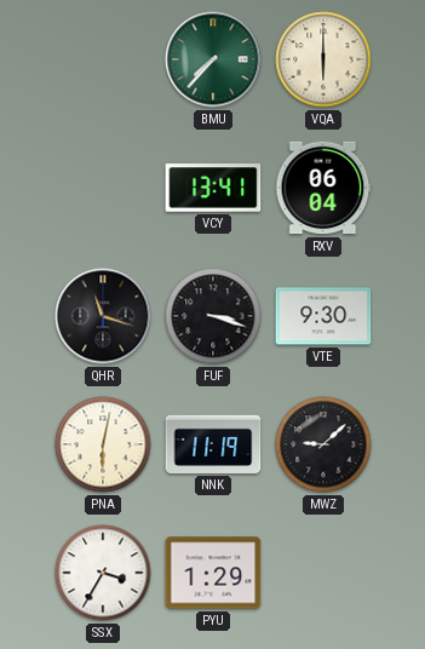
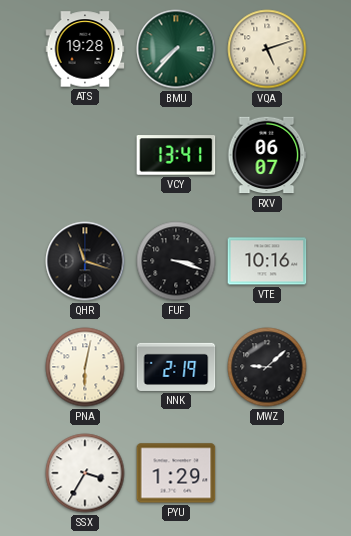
ATS: none -> 19:28 (85, 49)
VQA: 6:00 -> 5:12 (267, 49)
RXV: 06:04 -> 06:07 (267, 155)
VTE: 9:30 -> 10:16 (267, 261)
NNK: 11:19 -> 2:19 (176, 367)
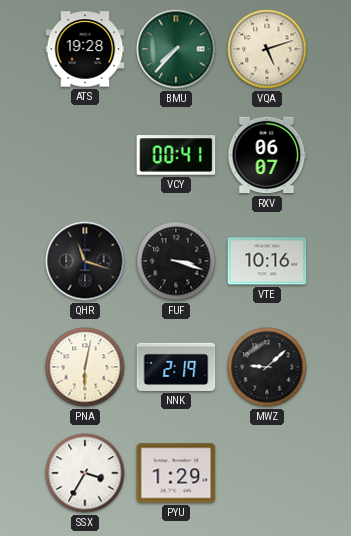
VCY: 13:41 -> 00:41 (176, 155)
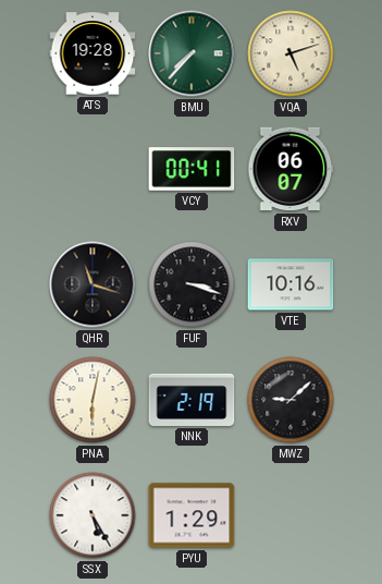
SSX: 3:35 -> 5:25 (93, 515)
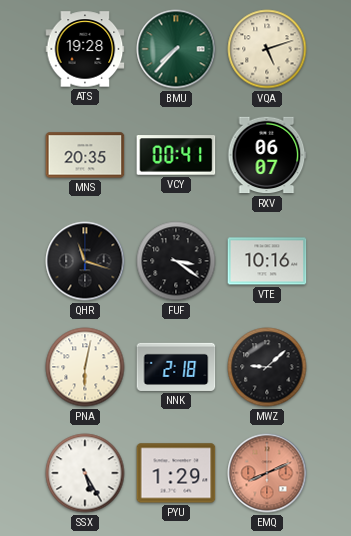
MNS: none -> 20:35 (85, 155)
FUF: 3:18 -> 3:21 (176, 261)
NNK: 2:19 -> 2:18 (176, 367)
EMQ: none -> 8:11 (267, 473)
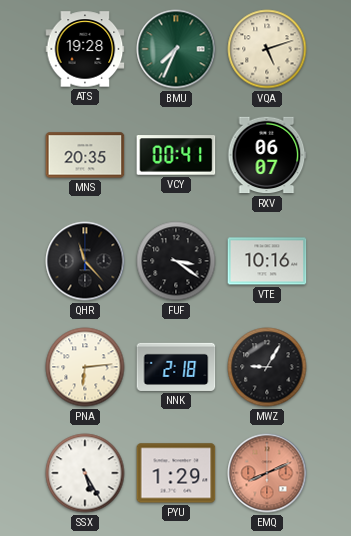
BMU: 7:37 -> 7:34 (176, 49)
QHR: 11:18 -> 11:23 (85, 261)
PNA: 6:02 -> 6:14 (85, 367)
MWZ: 9:08 -> 9:05 (267, 367)
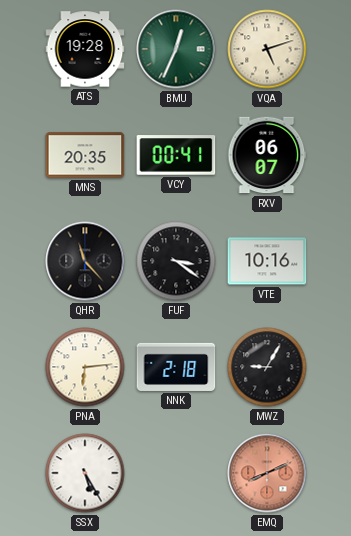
BMU: 7:34 -> 12:34 (176, 49)
PYU: 1:29 -> none (176, 473)
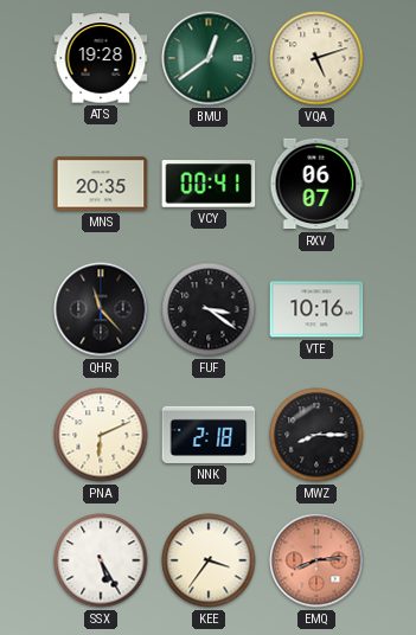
BMU: 12:34 -> 12:39 (209, 58)
PNA: 6:14 -> 6:11 (101, 435)
MWZ: 9:05 -> 8:15 (316, 435)
KEE: none -> 3:36 (209, 560)
EMQ: 8:11 -> 8:14 (316, 560)
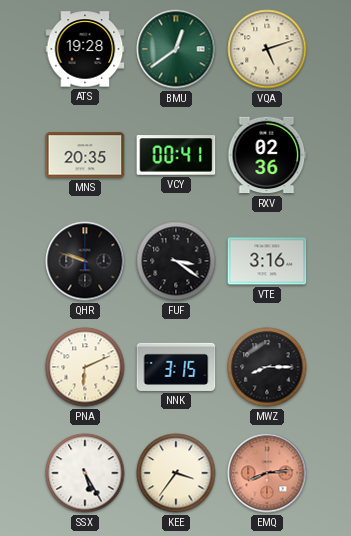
RXV: 06:07 -> 02:36 (267, 155)
QHR: 11:23 -> 9:48 (85, 261)
VTE: 10:16 -> 3:16 (267, 261)
NNK: 2:18 -> 3:15 (176, 367)
